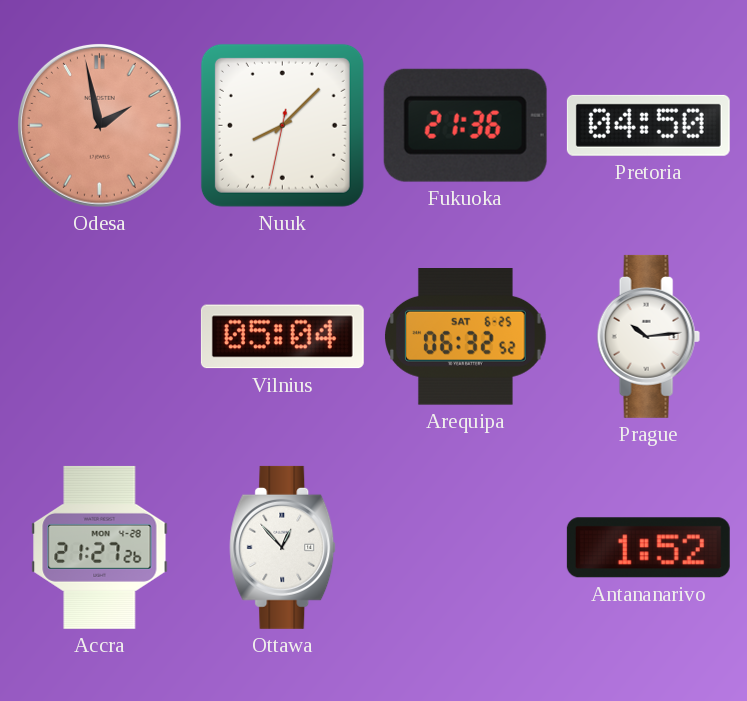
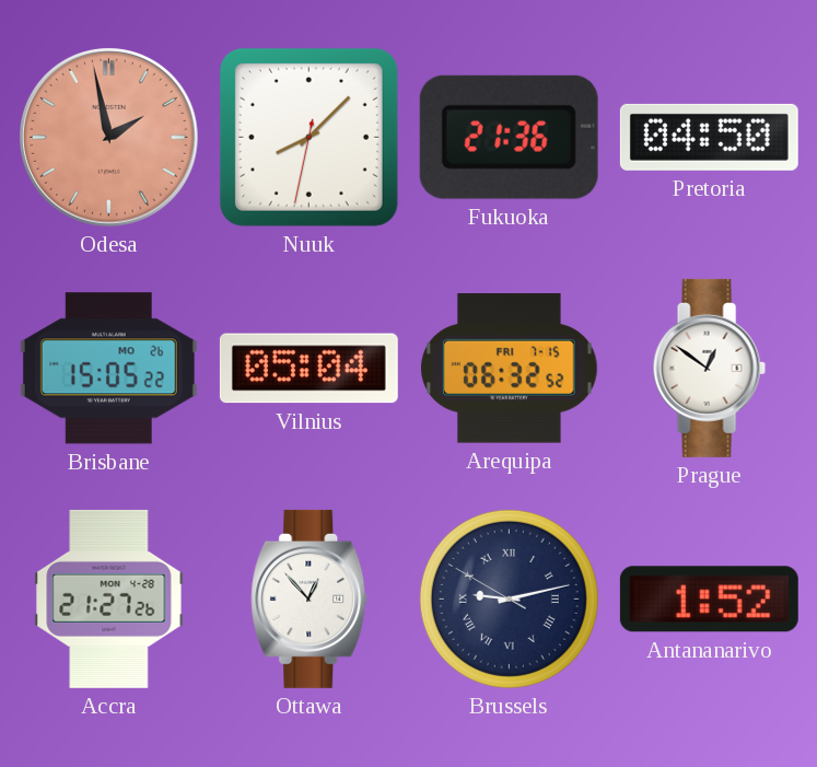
Brisbane: none -> 15:05 (108, 369)
Arequipa date: SAT 6-25 -> FRI 7-15 (510, 369)
Prague: 10:14 -> 12:51 (709, 368)
Brussels: none -> 9:12 (509, 599)
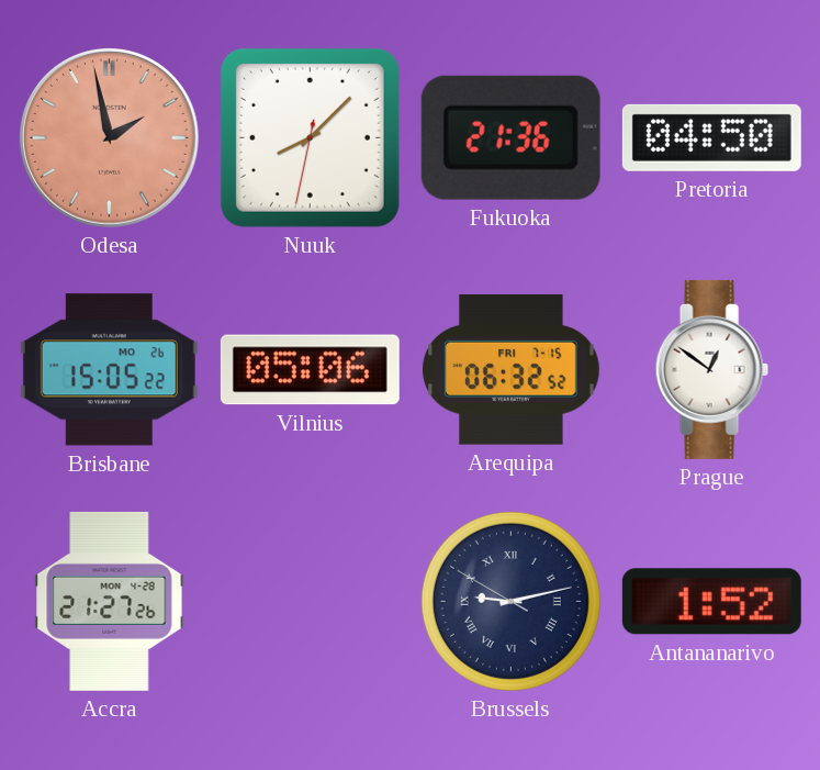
Vilnius: 05:04 -> 05:06 (310, 370)
Ottawa: 12:53 -> none (310, 599)
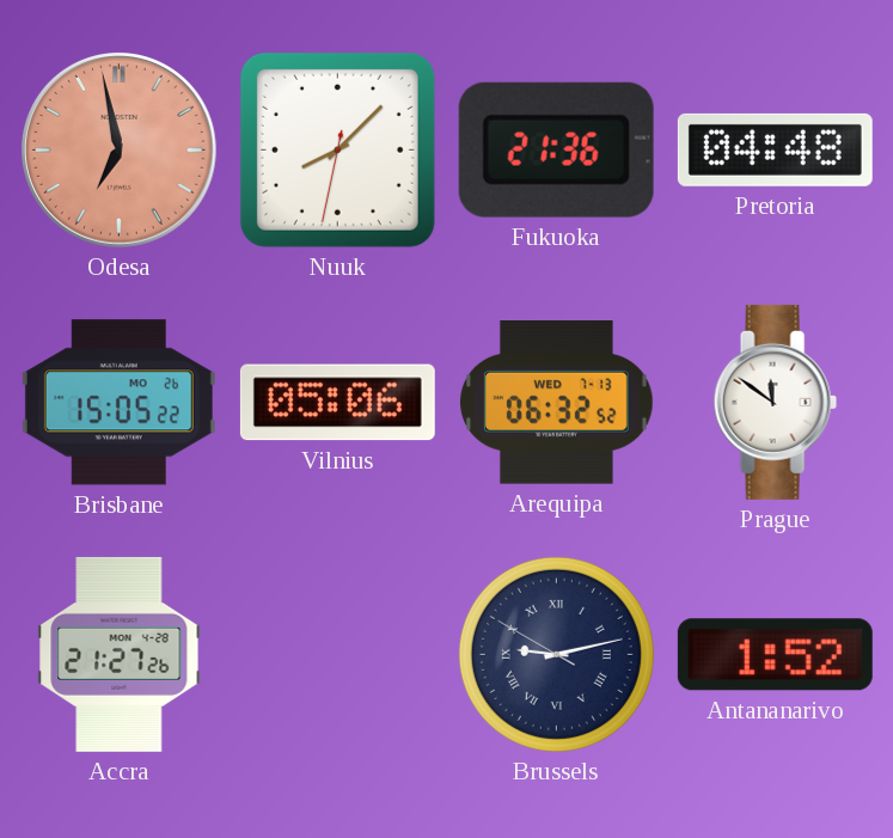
Odesa: 1:58 -> 6:58 (120, 151)
Pretoria: 04:50 -> 04:48 (775, 149)
Arequipa date: FRI 7-15 -> WED 7-13 (557, 403)
Prague: 12:51 -> 11:51 (775, 402)
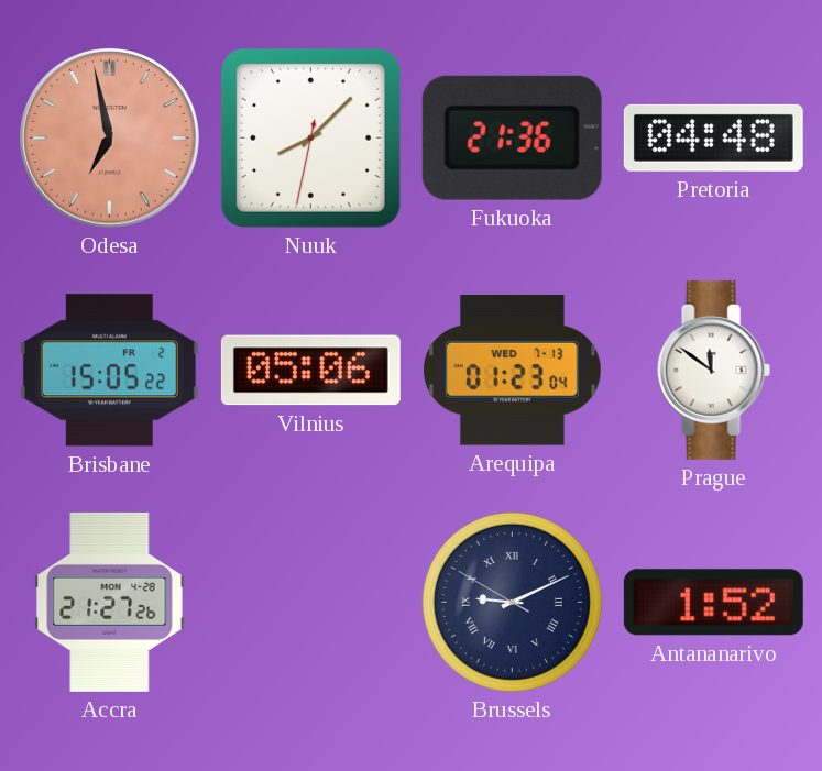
Brisbane date: MO 26 -> FR 2 (109, 371)
Arequipa: 06:32 -> 01:23 (513, 371)
Brussels: 9:12 -> 9:10 (512, 602)
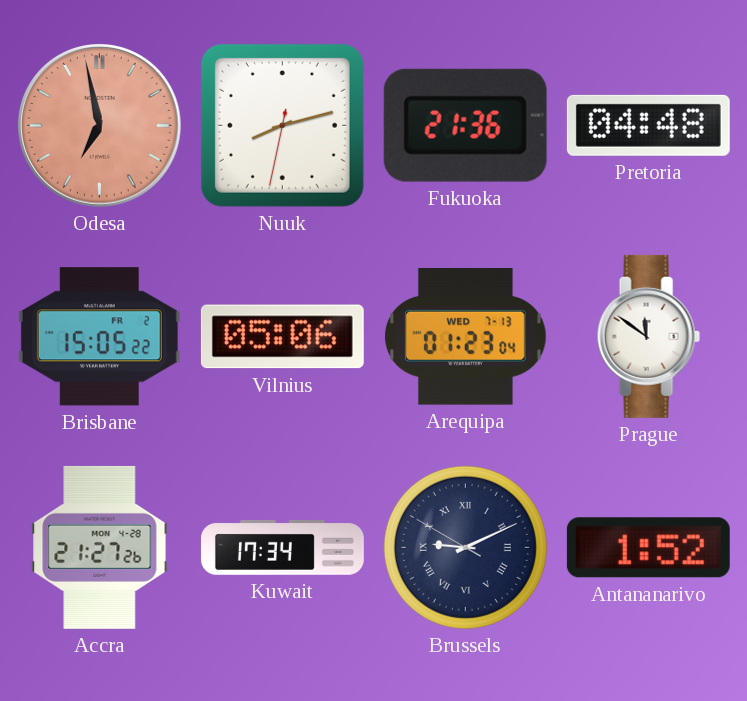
Nuuk: 8:07 -> 8:12 (282, 125)
Kuwait: none -> 17:34 (282, 548)
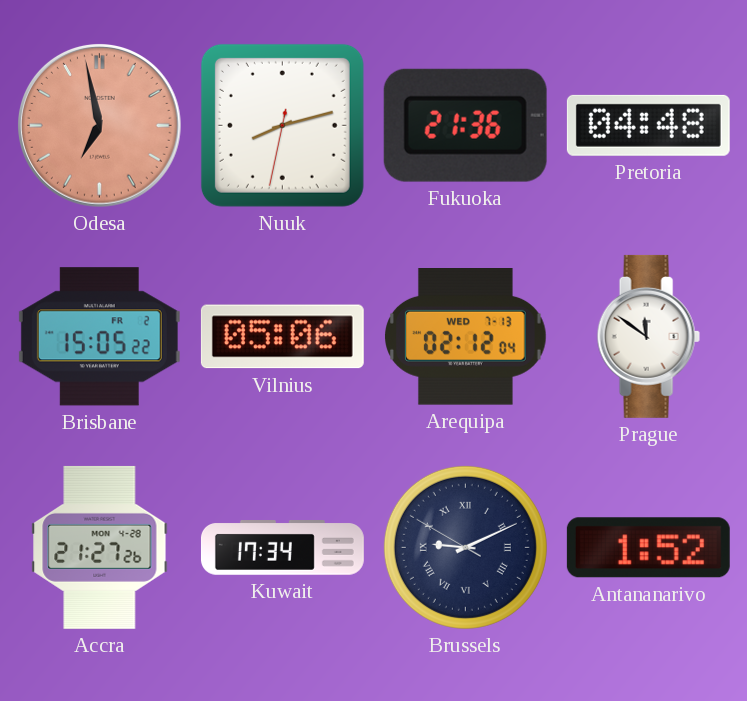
Arequipa: 01:23 -> 02:12 (466, 337)
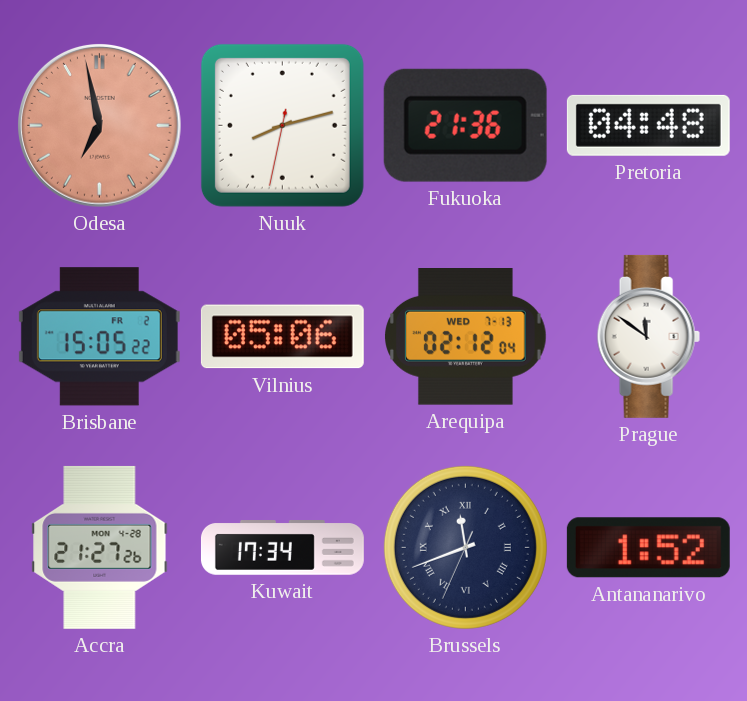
Brussels: 9:10 -> 11:41 (465, 547)
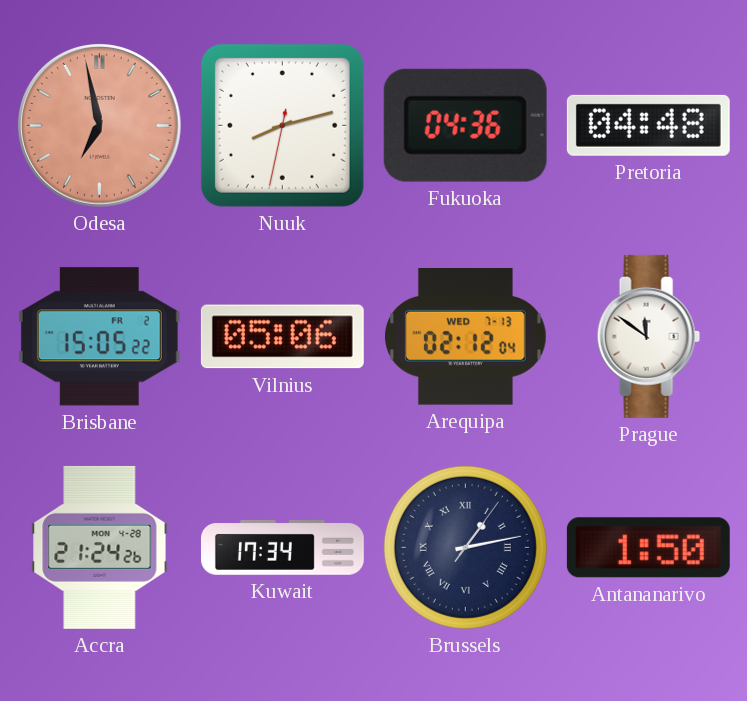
Fukuoka: 21:36 -> 04:36 (465, 125)
Accra: 21:27 -> 21:24 (100, 547)
Brussels: 11:41 -> 1:13 (465, 547)
Antananarivo: 1:52 -> 1:50 (648, 548)
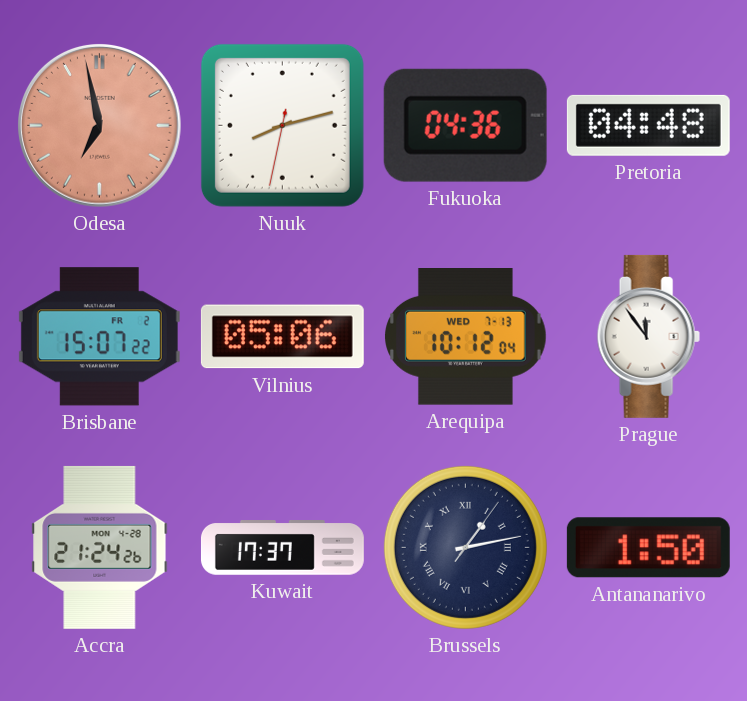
Brisbane: 15:05 -> 15:07 (99, 337)
Arequipa: 02:12 -> 10:12 (466, 337)
Prague: 11:51 -> 11:54 (648, 336)
Kuwait: 17:34 -> 17:37 (282, 548)
